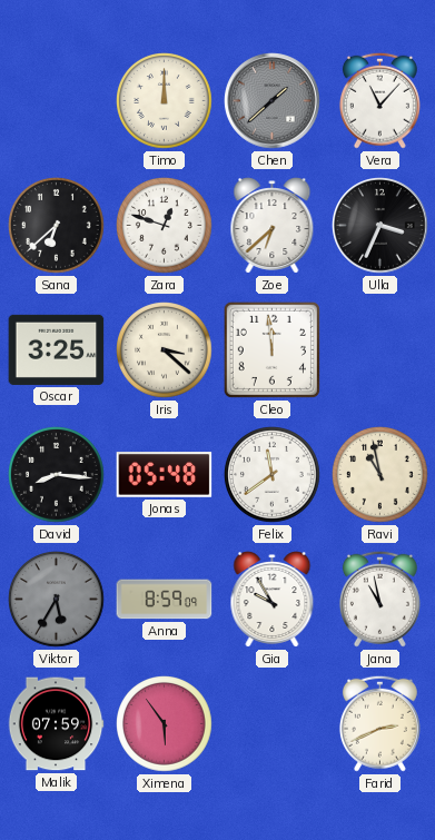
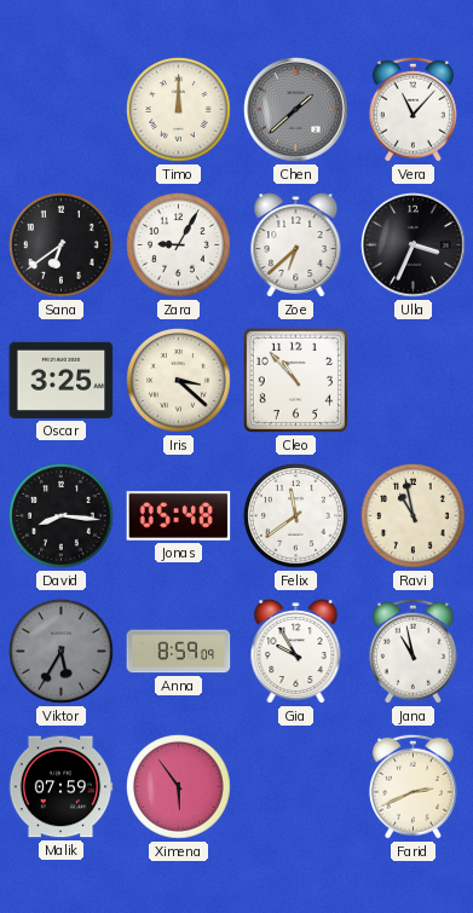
Sana: 6:38 -> 6:39 (62, 245)
Zara: 12:48 -> 9:05 (179, 245)
Cleo: 11:59 -> 10:53 (295, 380)
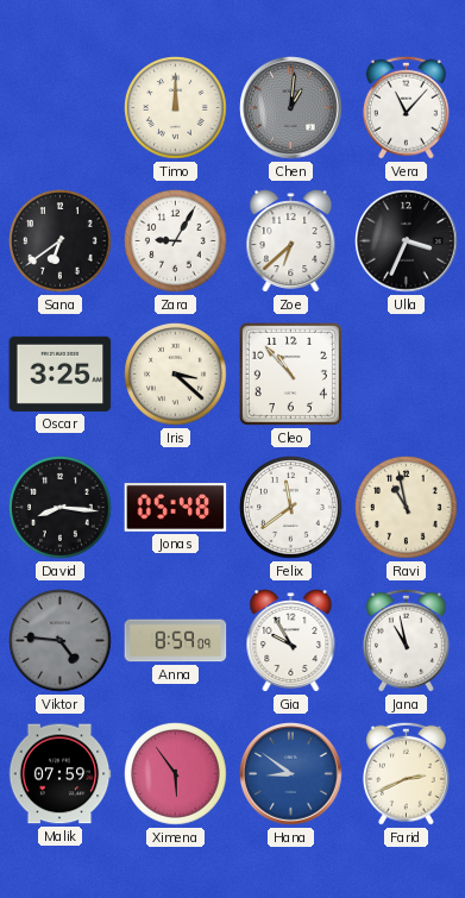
Chen: 1:38 -> 1:01 (291, 108)
Viktor: 5:35 -> 4:46 (61, 641)
Hana: none -> 8:51 (291, 774)
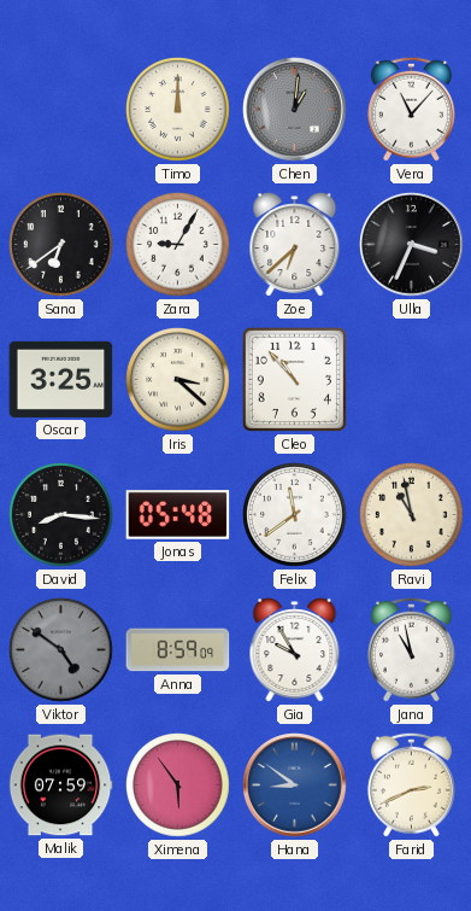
Viktor: 4:46 -> 4:51 (61, 650)
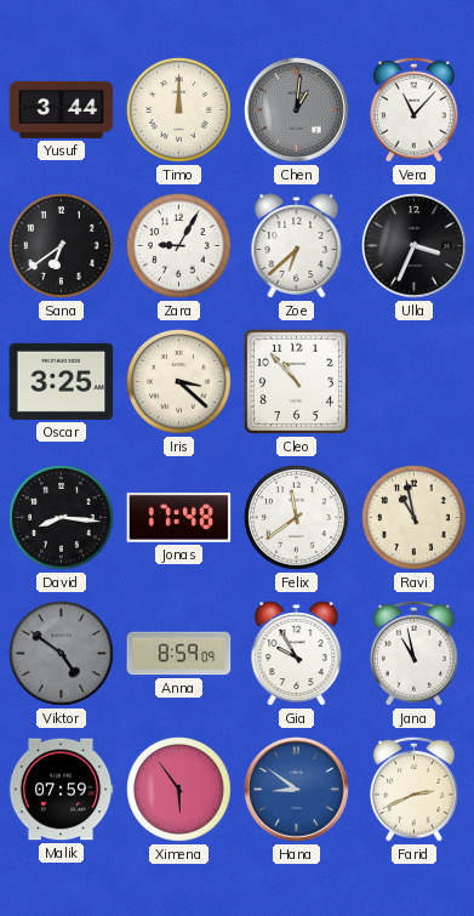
Yusuf: none -> 3:44 (62, 109)
Jonas: 05:48 -> 17:48 (179, 518)
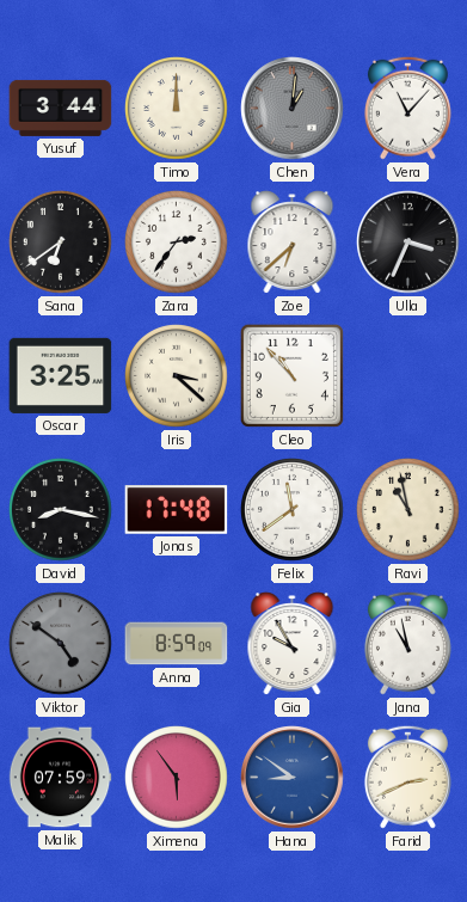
Zara: 9:05 -> 2:36 (177, 243)
David: 8:16 -> 8:17 (61, 510)
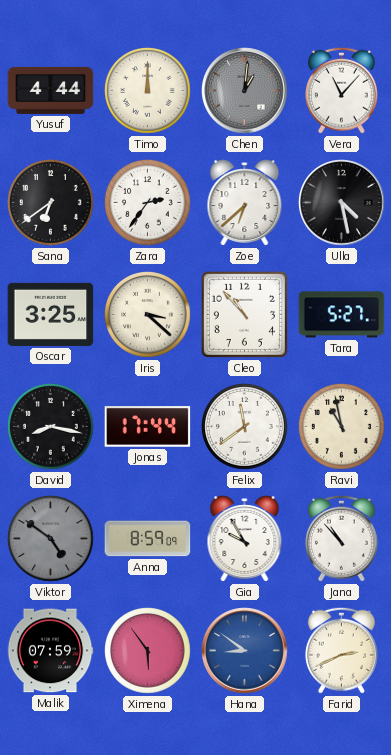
Yusuf: 3:44 -> 4:44 (51, 90)
Ulla: 3:34 -> 4:28 (342, 203)
Tara: none -> 5:27 (342, 315)
Jonas: 17:48 -> 17:44 (148, 427)
Jana: 10:58 -> 10:53 (341, 538)
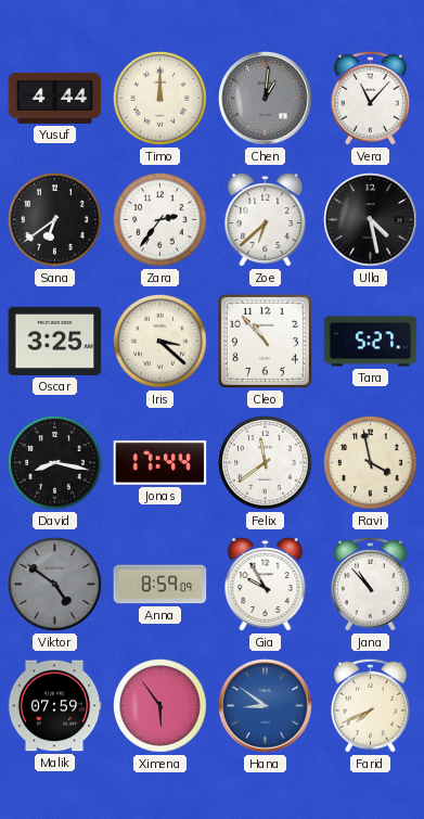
Ravi: 10:58 -> 3:58 (371, 463)
Farid: 2:41 -> 7:41 (370, 705)
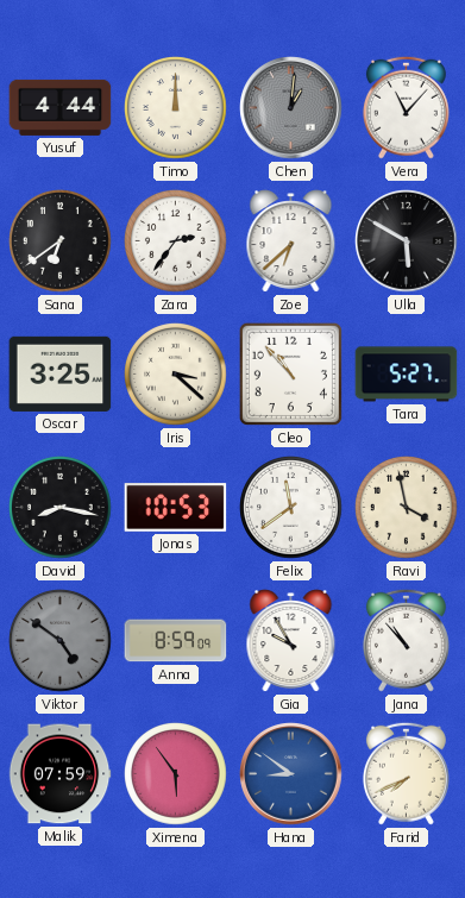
Ulla: 4:28 -> 5:50 (407, 241)
Jonas: 17:44 -> 10:53 (176, 508)
